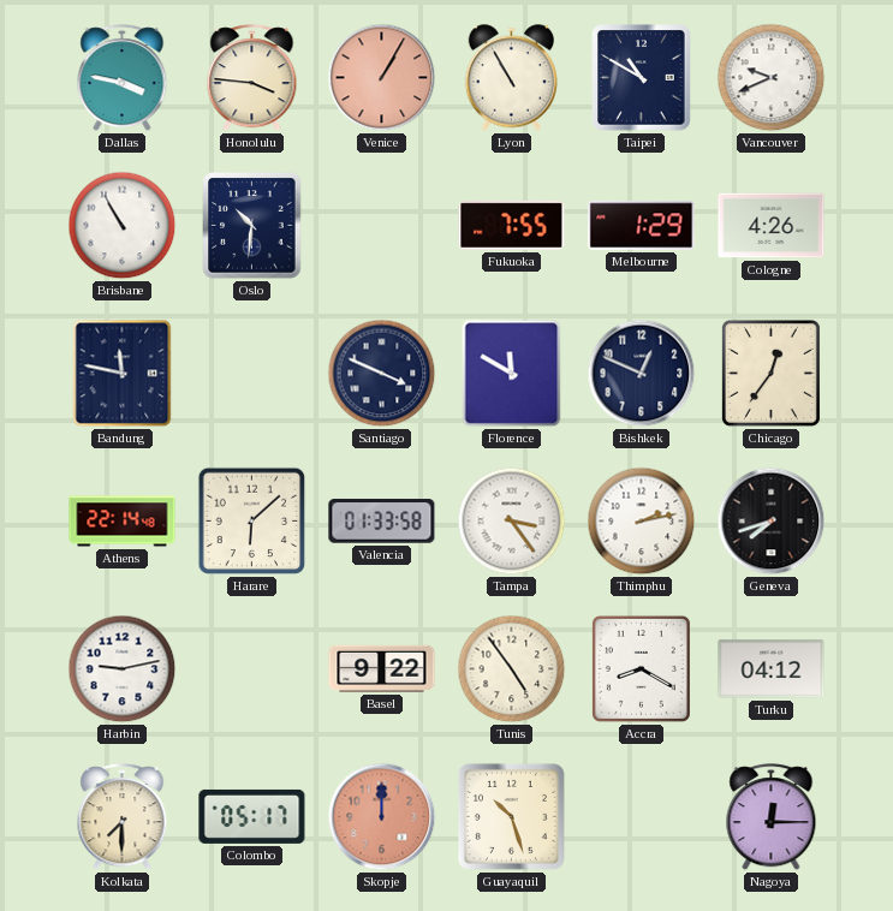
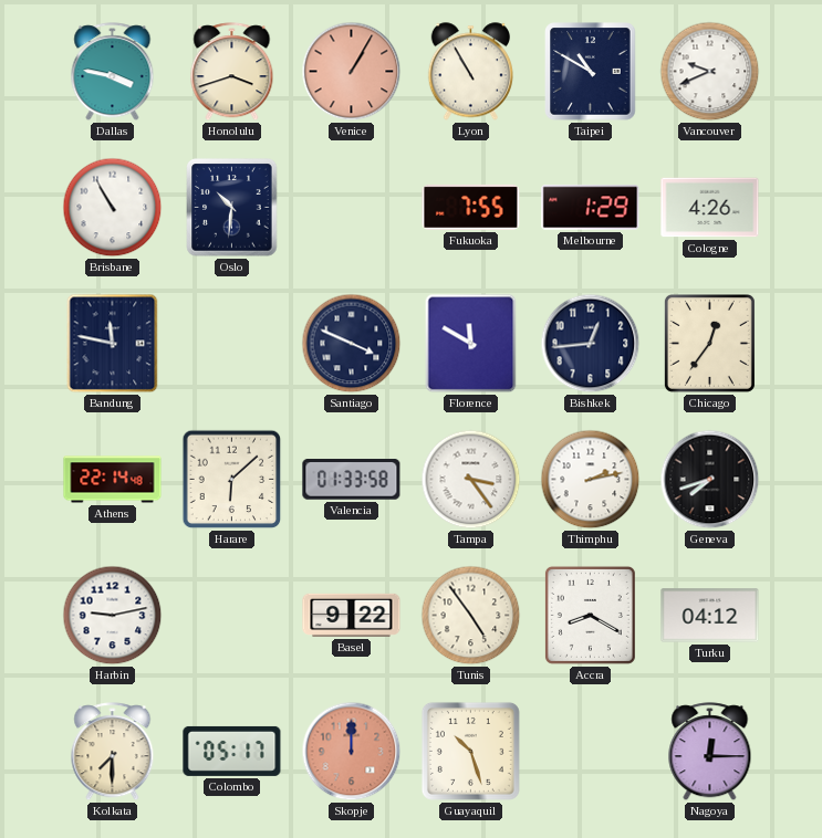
Honolulu: 3:46 -> 3:42 (232, 72)
Bishkek: 12:49 -> 12:44 (591, 344)
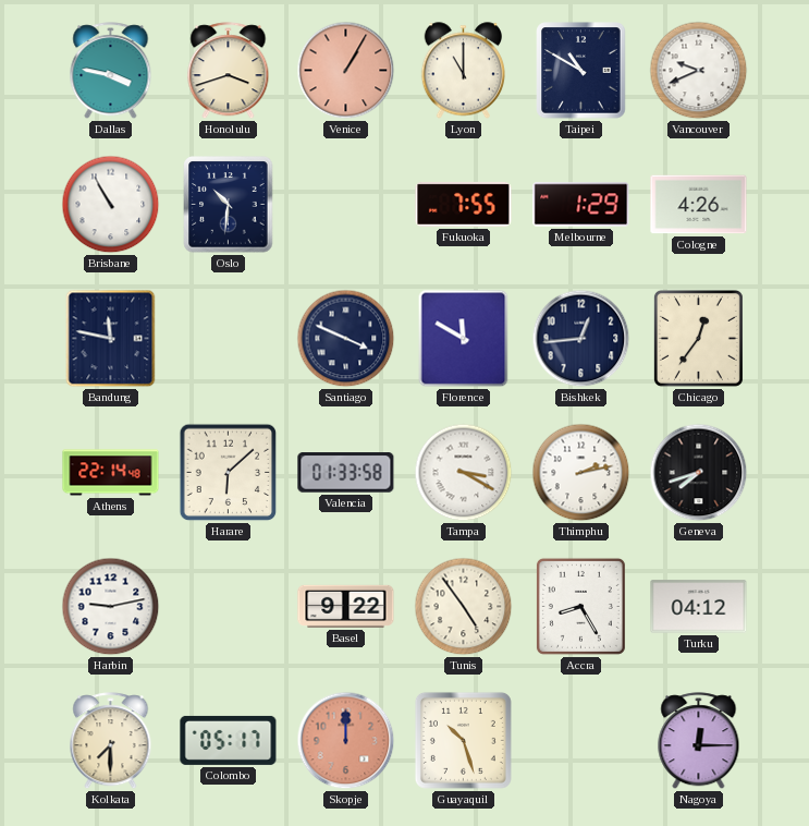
Lyon: 10:55 -> 11:00 (463, 71)
Tampa: 3:24 -> 3:20 (464, 473)
Accra: 8:20 -> 8:25 (580, 606)
